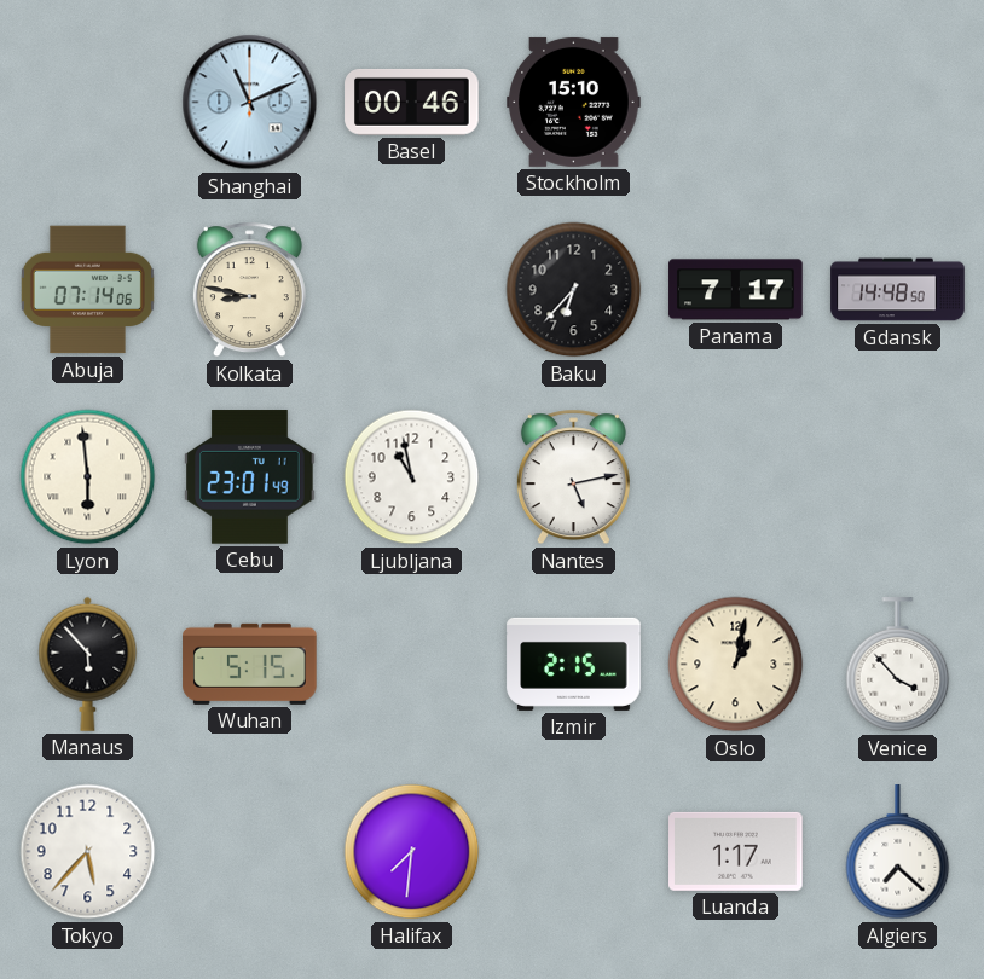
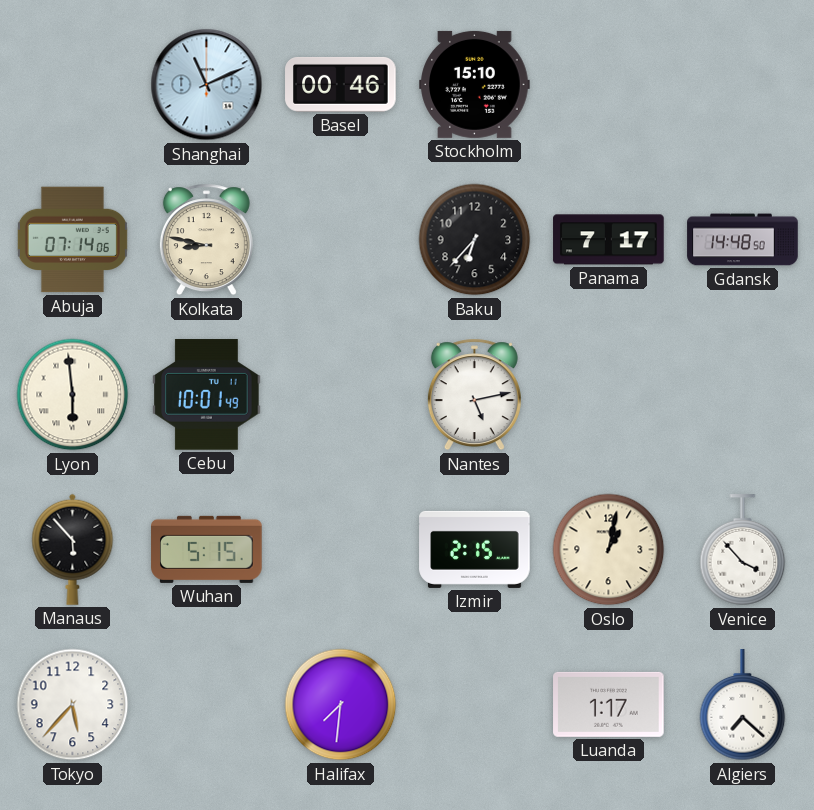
Cebu: 23:01 -> 10:01 (207, 395)
Ljubljana: 10:58 -> none (412, 477)
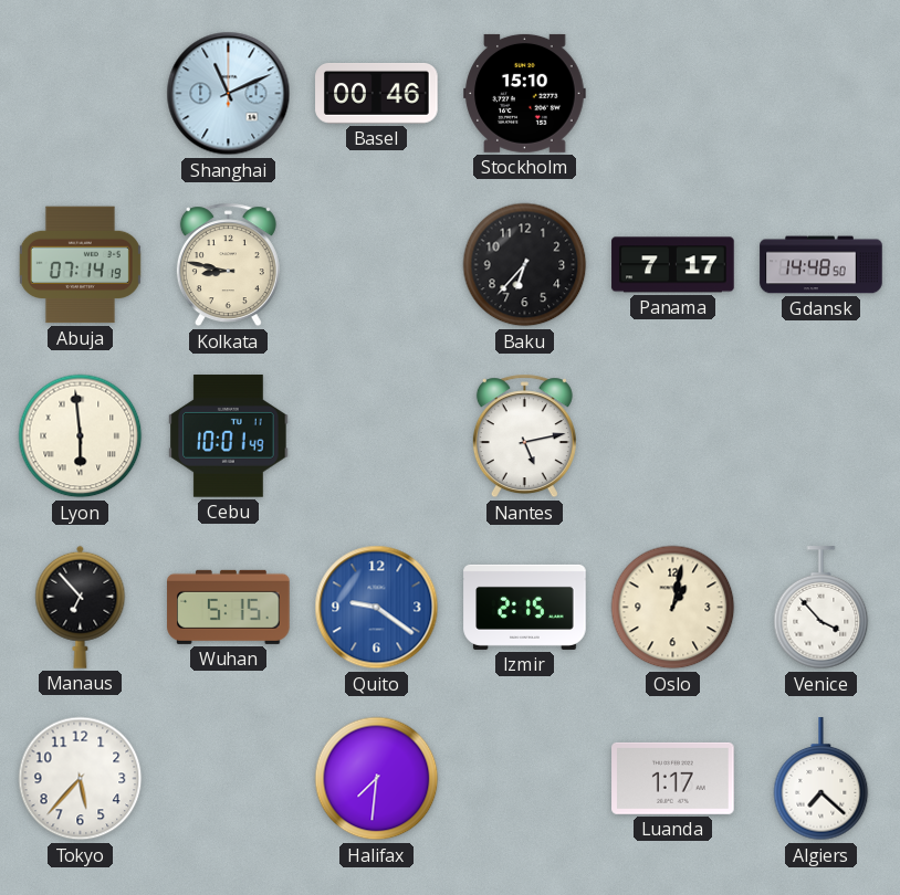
Abuja: 07:14:06 -> 07:14:19 (80, 265)
Manaus: 5:53 -> 6:53 (81, 607)
Quito: none -> 9:21 (377, 608)
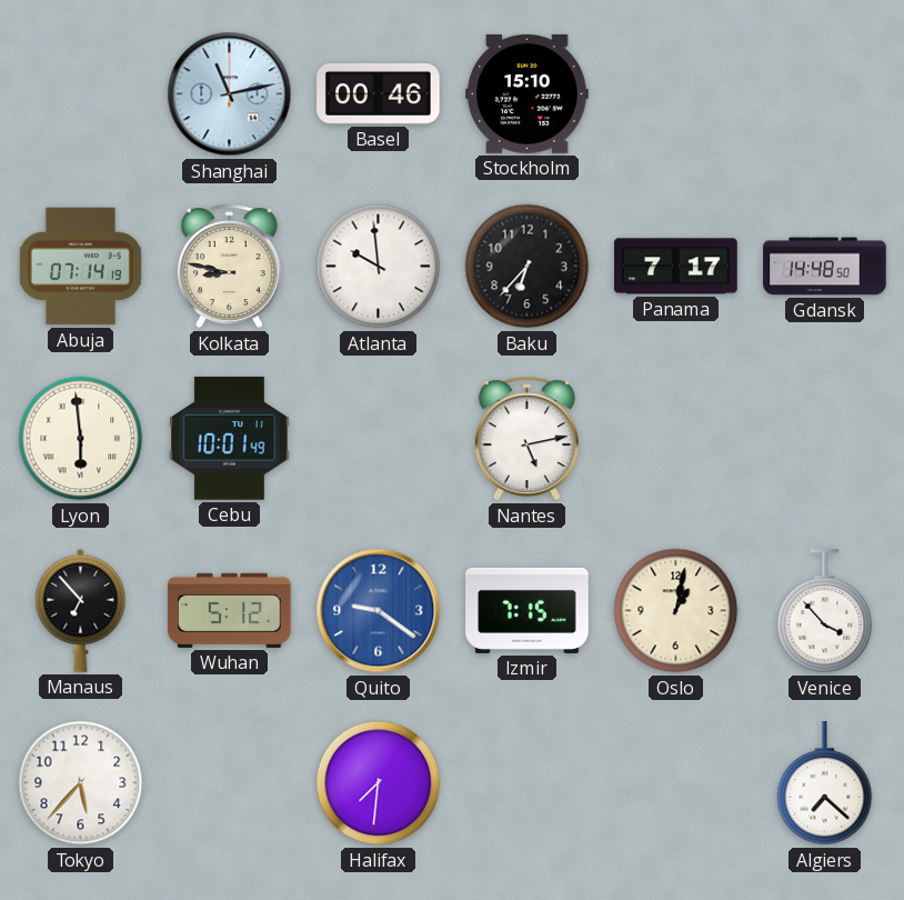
Shanghai: 11:11 -> 11:13 (230, 94)
Atlanta: none -> 9:59 (379, 267)
Wuhan: 5:15 -> 5:12 (230, 610)
Izmir: 2:15 -> 7:15 (528, 610)
Luanda: 1:17 -> none (673, 778)
